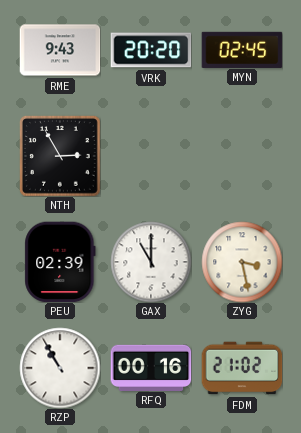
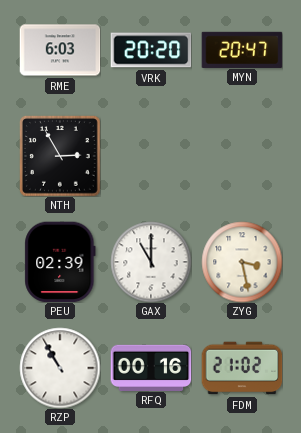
RME: 9:43 -> 6:03 (60, 50)
MYN: 02:45 -> 20:47 (242, 49)
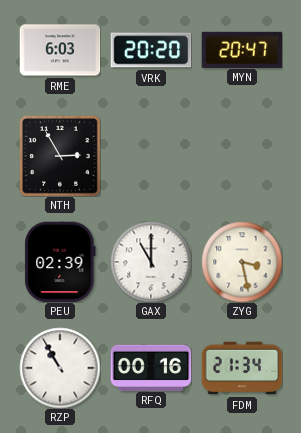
FDM: 21:02 -> 21:34 (242, 368)
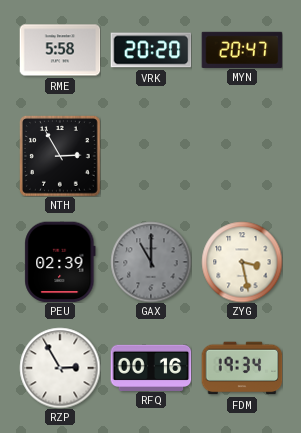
RME: 6:03 -> 5:58 (60, 50)
GAX dial: white -> grey (151, 262)
RZP: 10:55 -> 2:55 (60, 368)
FDM: 21:34 -> 19:34 (242, 368)
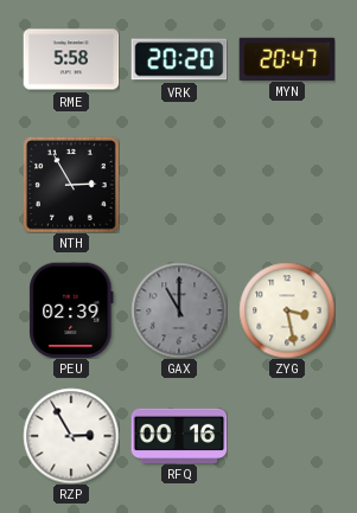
FDM: 19:34 -> none (242, 368)
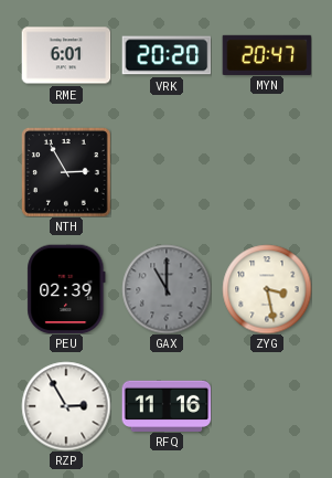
RME: 5:58 -> 6:01 (66, 55)
RFQ: 00:16 -> 11:16 (167, 405)
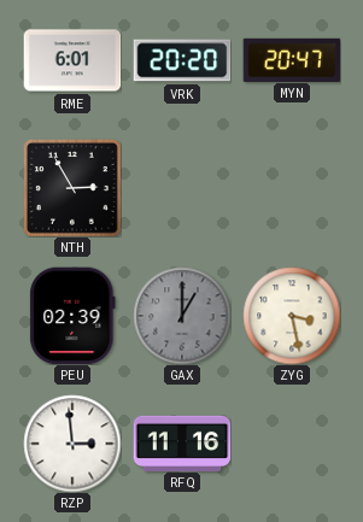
GAX: 11:00 -> 1:00 (182, 316)
RZP: 2:55 -> 2:59 (72, 444)
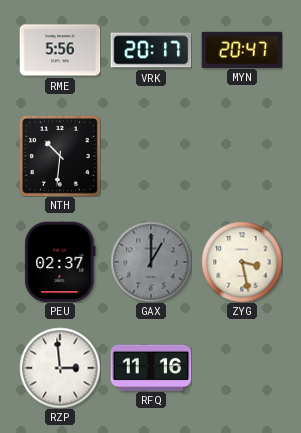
RME: 6:01 -> 5:56 (60, 50)
VRK: 20:20 -> 20:17 (151, 50)
NTH: 2:55 -> 10:31 (60, 156)
PEU: 02:39 -> 02:37 (60, 262)
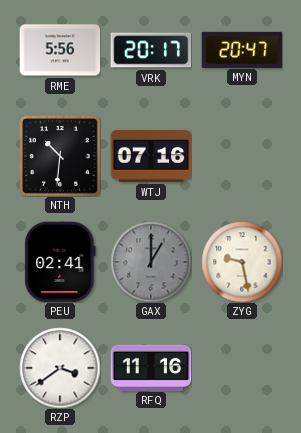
WTJ: none -> 07:16 (151, 157)
PEU: 02:37 -> 02:41 (60, 262)
ZYG: 3:28 -> 9:28 (242, 262)
RZP: 2:59 -> 3:39 (60, 368)
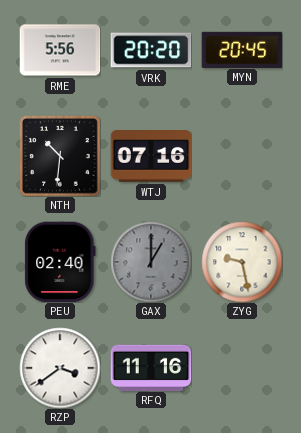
VRK: 20:17 -> 20:20 (151, 50)
MYN: 20:47 -> 20:45 (242, 49)
PEU: 02:41 -> 02:40 (60, 262)
